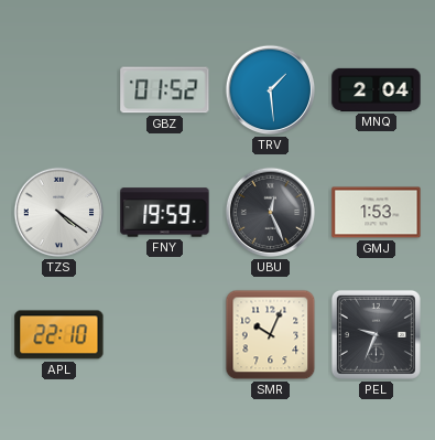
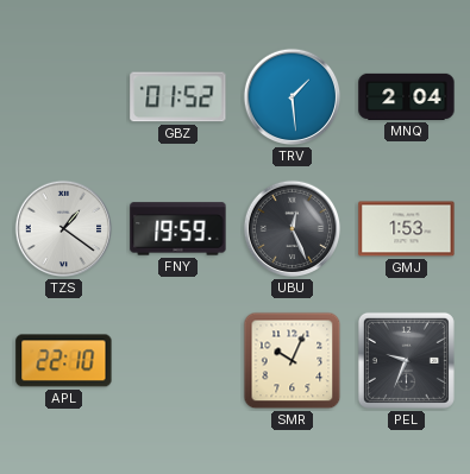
TZS: 4:21 -> 1:21 (64, 229)
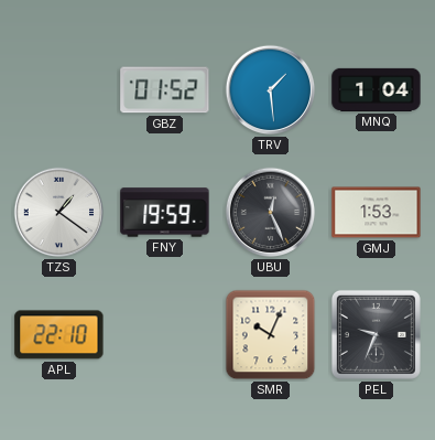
MNQ: 2:04 -> 1:04 (377, 89)
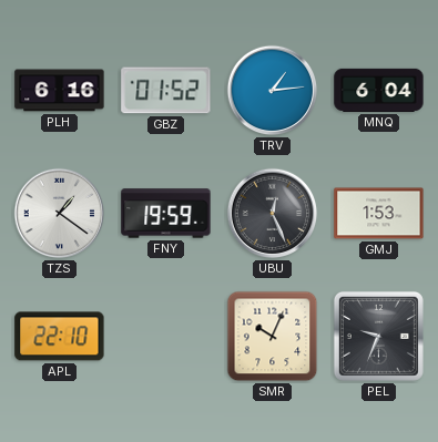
PLH: none -> 6:16 (60, 91)
TRV: 1:29 -> 1:14 (273, 91)
MNQ: 1:04 -> 6:04 (379, 90)
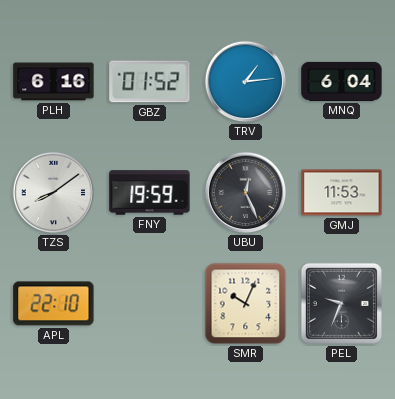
TZS: 1:21 -> 8:09 (54, 193)
GMJ: 1:53 -> 11:53 (342, 193)
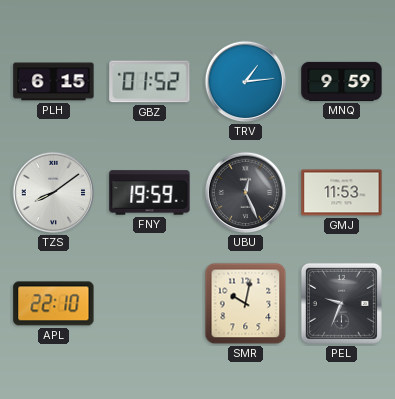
PLH: 6:16 -> 6:15 (54, 82)
MNQ: 6:04 -> 9:59 (342, 81)
SMR: 10:04 -> 10:02 (246, 304)
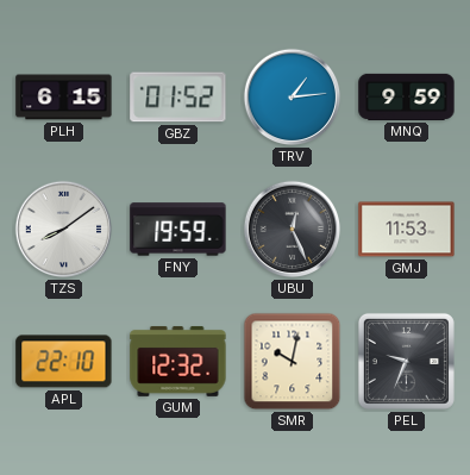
GUM: none -> 12:32 (178, 361)
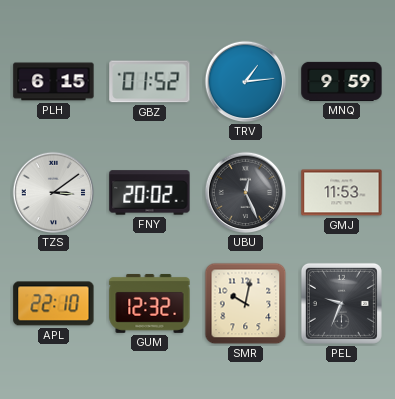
TZS: 8:09 -> 3:09 (54, 193)
FNY: 19:59 -> 20:02 (150, 193)
